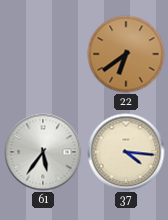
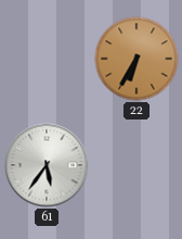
22: 6:39 -> 6:35 (136, 59)
37: 4:16 -> none (126, 152)
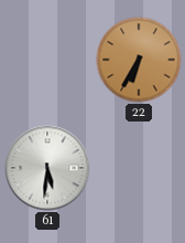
61: 5:36 -> 5:31 (47, 168)
